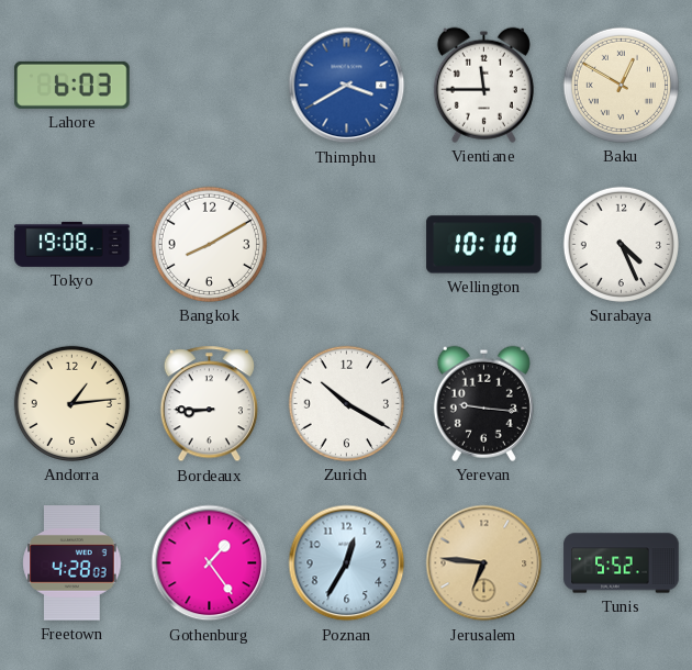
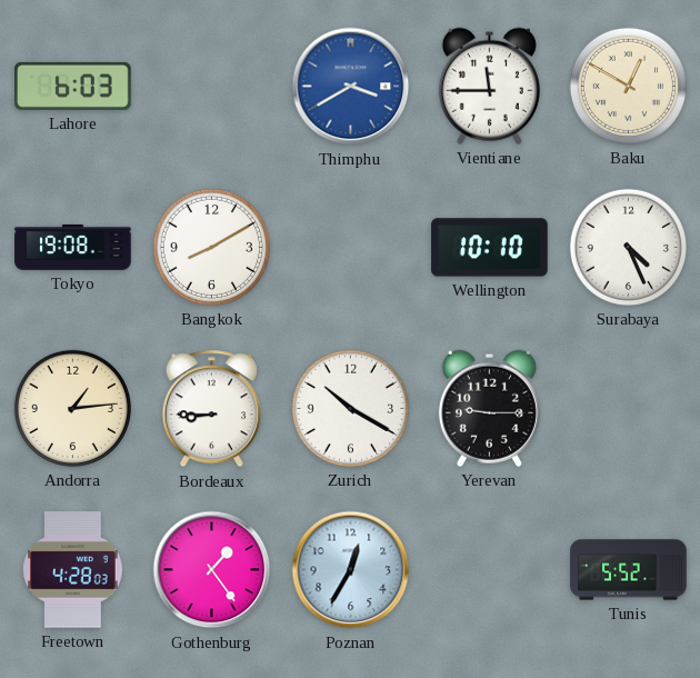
Yerevan: 9:16 -> 9:15 (489, 408)
Jerusalem: 6:46 -> none (484, 563)
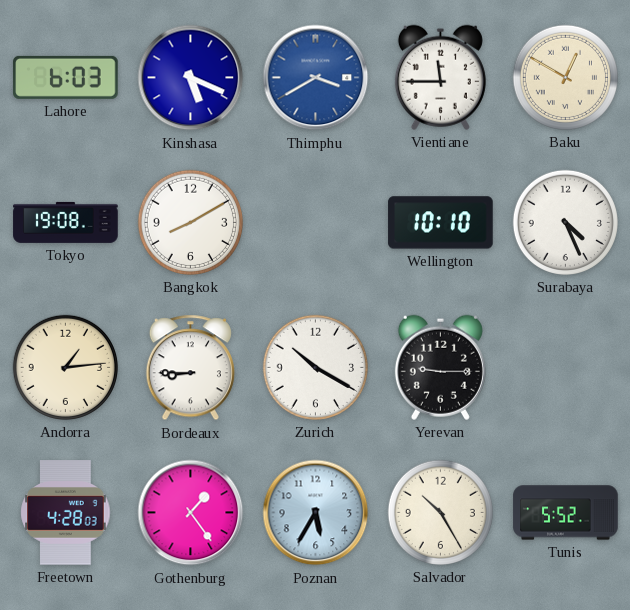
Kinshasa: none -> 5:19 (191, 78)
Poznan: 12:35 -> 5:35 (316, 513)
Salvador: none -> 10:25 (440, 512)
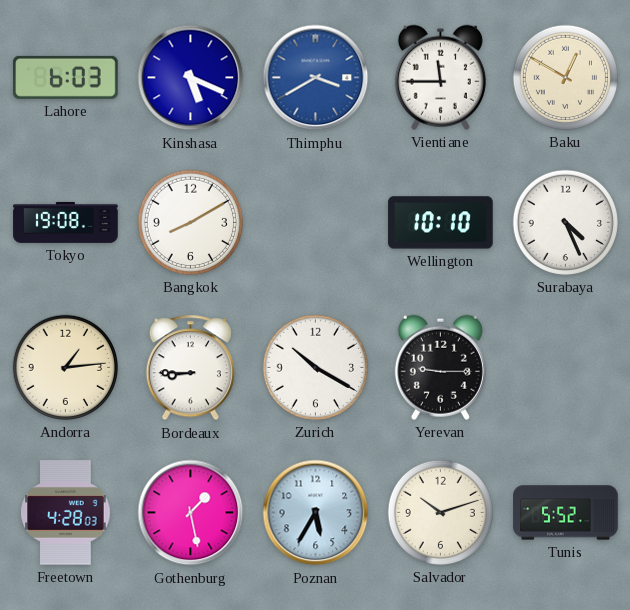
Gothenburg: 1:24 -> 1:28 (191, 513)
Salvador: 10:25 -> 10:12 (440, 512)
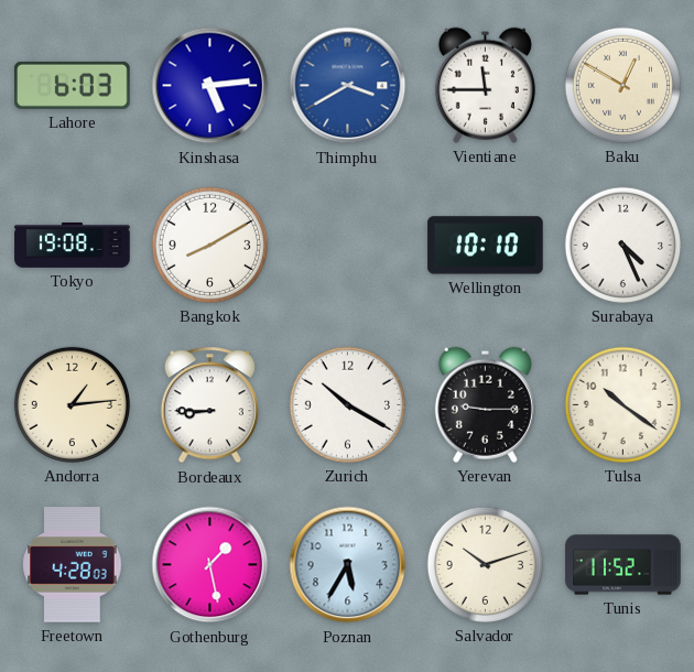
Kinshasa: 5:19 -> 5:14 (210, 86)
Tulsa: none -> 10:21 (622, 404)
Tunis: 5:52 -> 11:52 (623, 565)
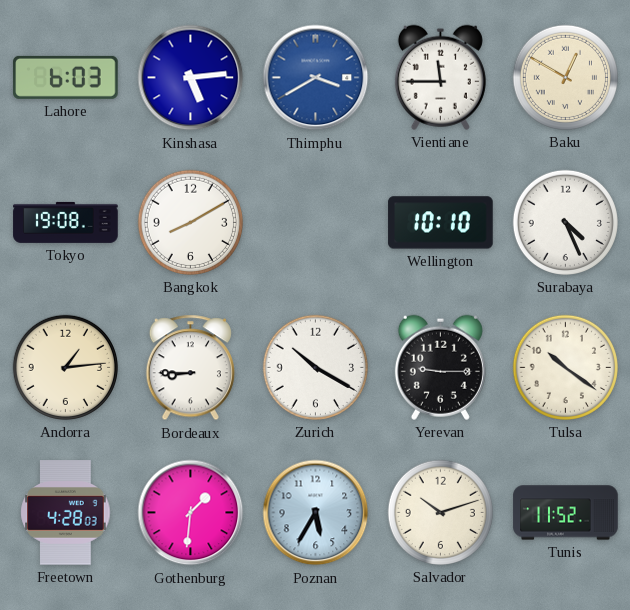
Gothenburg: 1:28 -> 1:31 (191, 513)
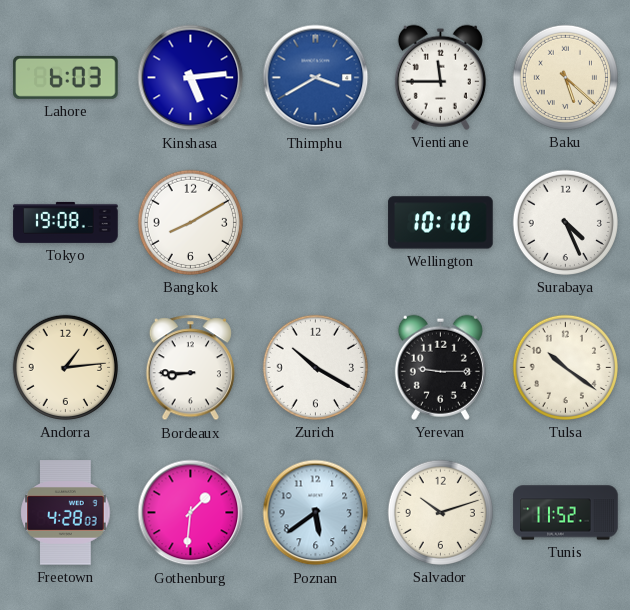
Baku: 12:50 -> 5:22 (565, 77)
Poznan: 5:35 -> 5:39 (316, 513)
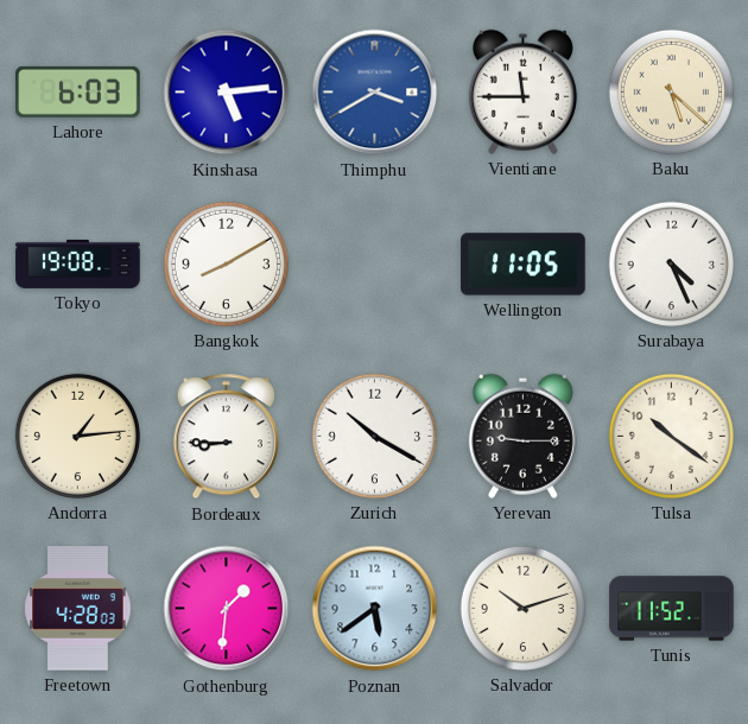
Wellington: 10:10 -> 11:05 (524, 265)
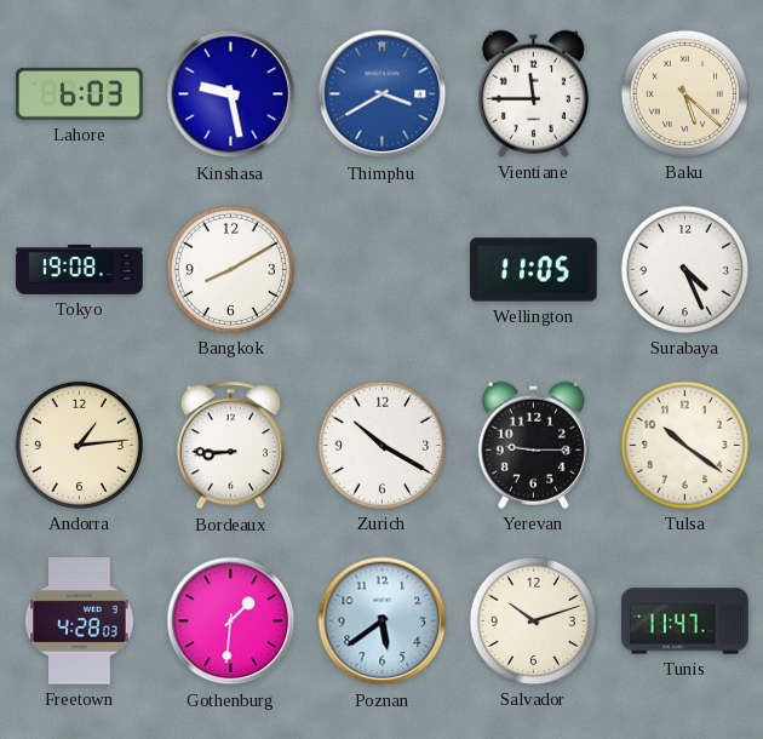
Kinshasa: 5:14 -> 9:28 (231, 94)
Tunis: 11:52 -> 11:47 (685, 621)
